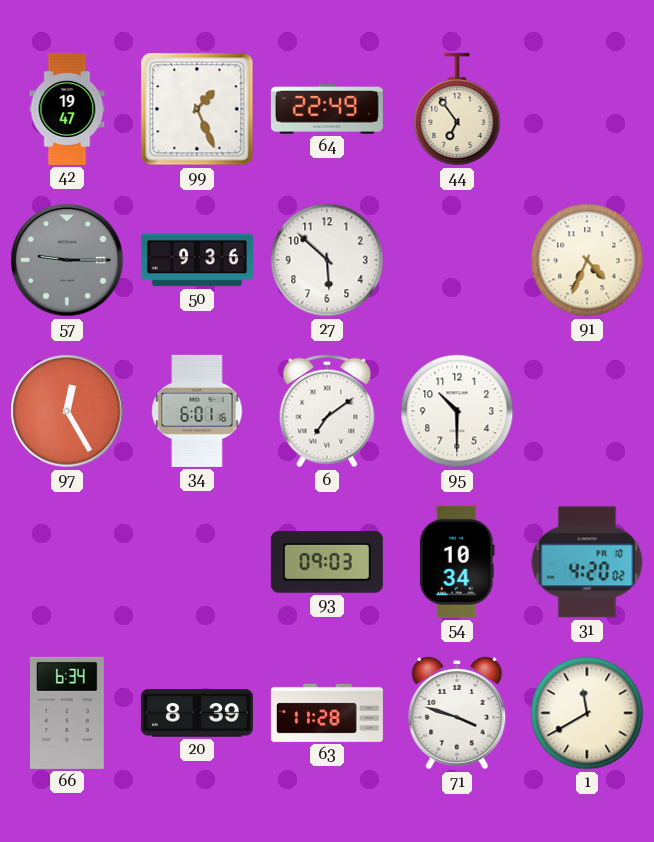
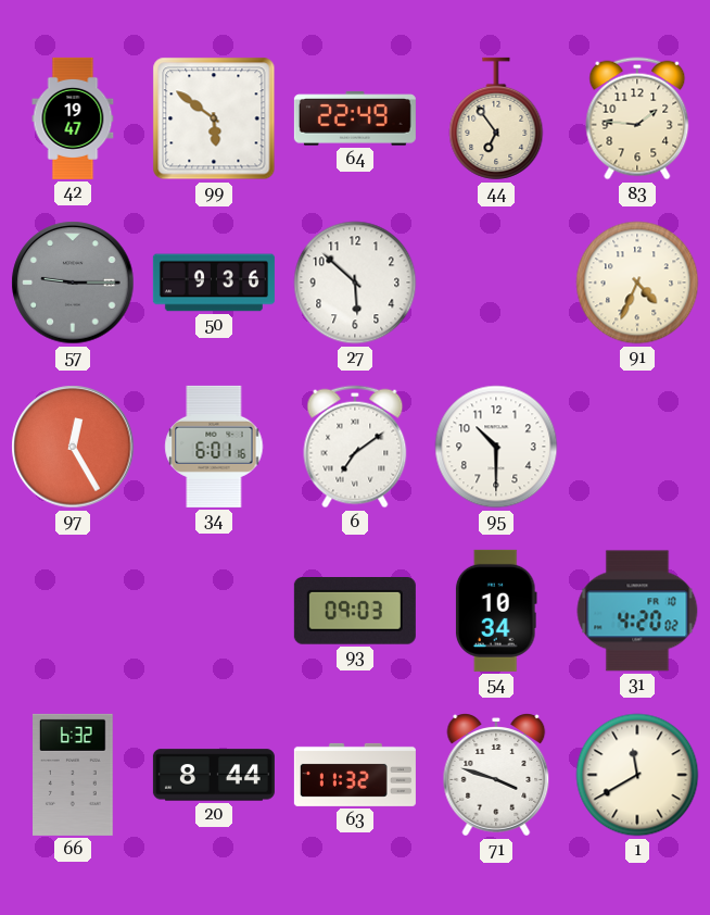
99: 1:26 -> 5:51 (214, 118)
83: none -> 1:46 (637, 118)
66: 6:34 -> 6:32 (74, 775)
20: 8:39 -> 8:44 (214, 775)
63: 11:28 -> 11:32 (355, 775)
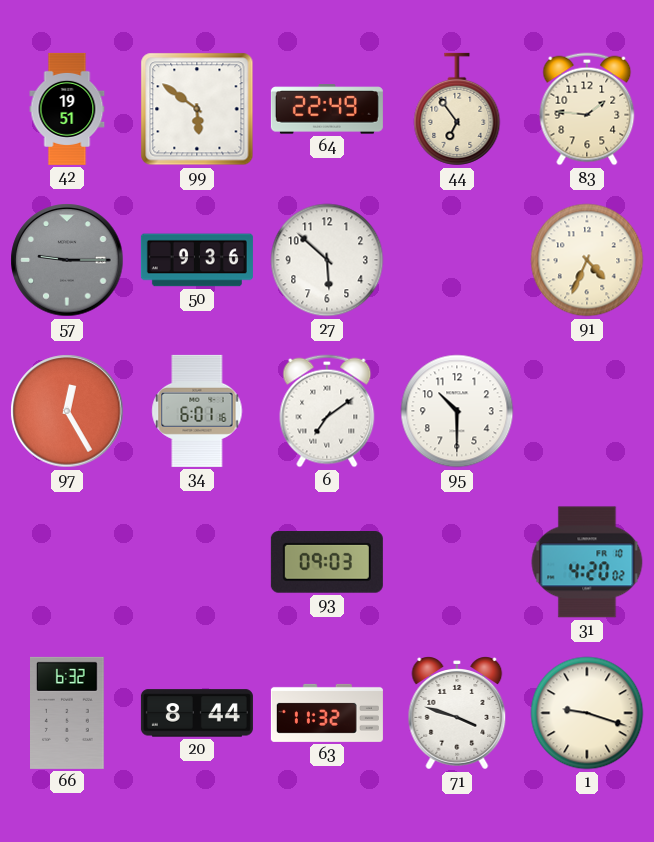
42: 19:47 -> 19:51 (67, 109)
54: 10:34 -> none (496, 611)
1: 11:40 -> 9:18 (587, 713)
